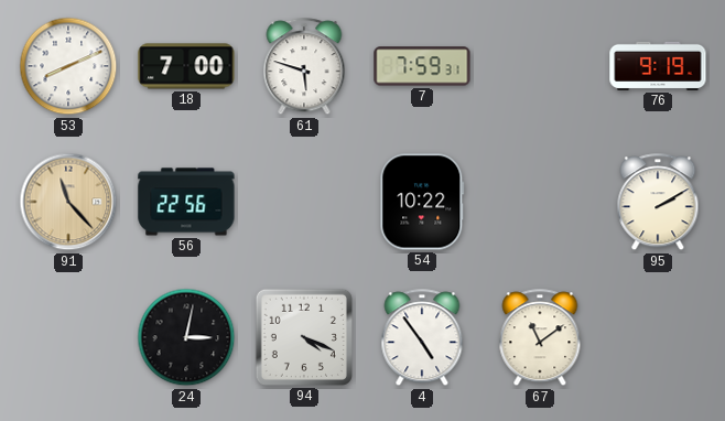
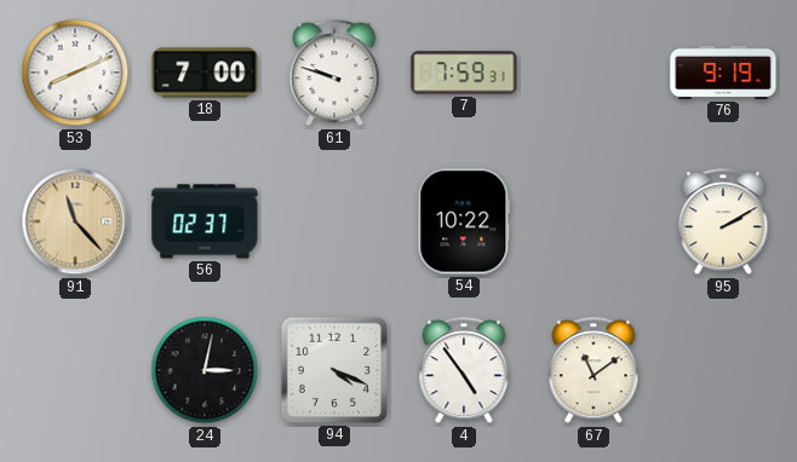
61: 5:48 -> 9:48 (334, 74)
56: 22:56 -> 02:37 (205, 221)
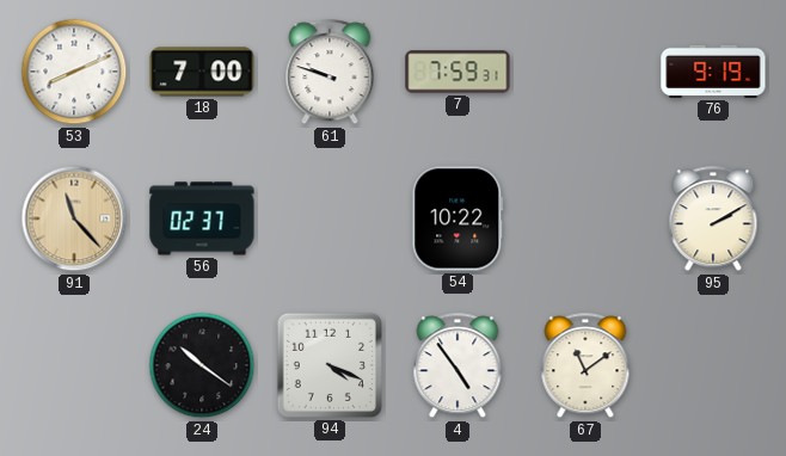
24: 3:02 -> 10:21 (202, 365)
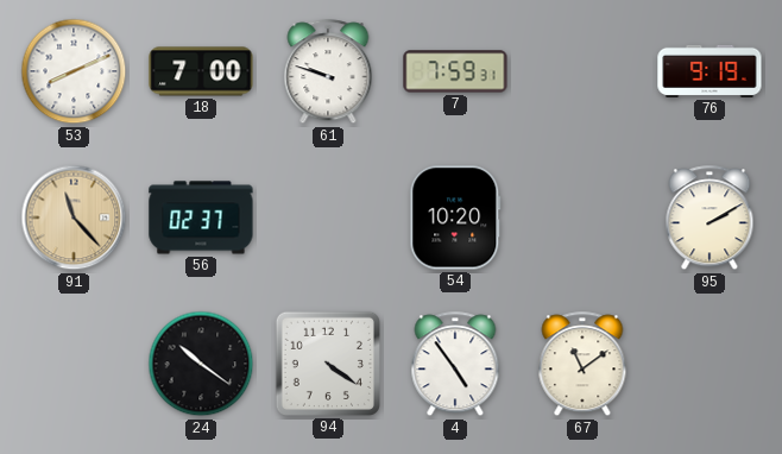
54: 10:22 -> 10:20 (455, 217)
94: 4:19 -> 4:21 (328, 364)
